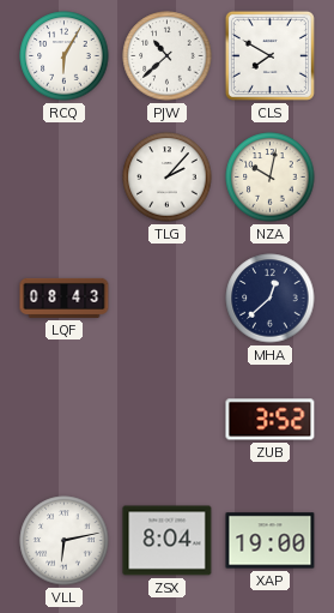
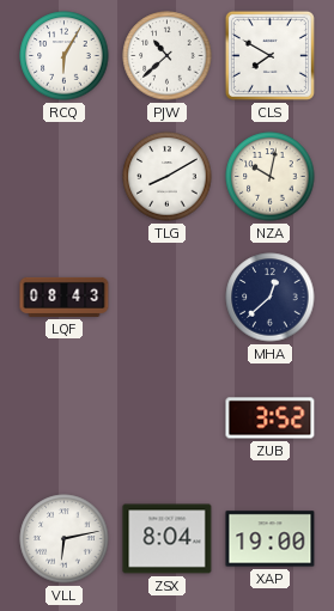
TLG: 2:07 -> 8:10 (168, 177)
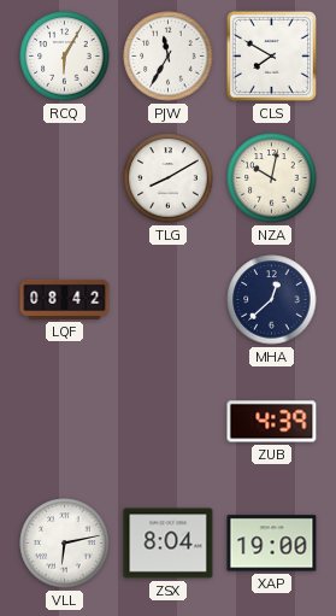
PJW: 10:38 -> 11:35 (169, 57)
LQF: 08:43 -> 08:42 (65, 299)
ZUB: 3:52 -> 4:39 (272, 422)
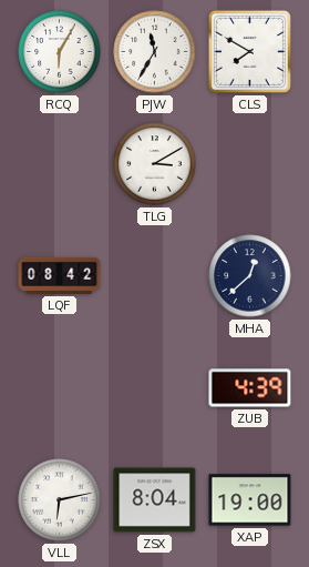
TLG: 8:10 -> 3:10 (155, 164)
NZA: 10:02 -> none (272, 178)
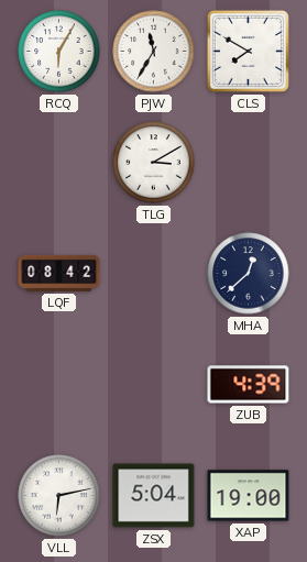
ZSX: 8:04 -> 5:04 (154, 496)
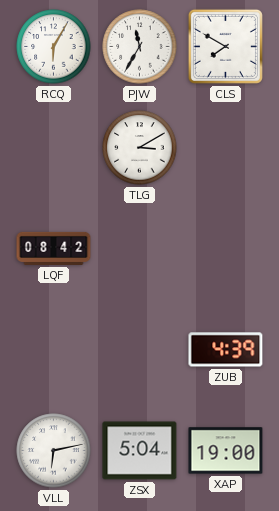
MHA: 12:38 -> none (249, 274)
